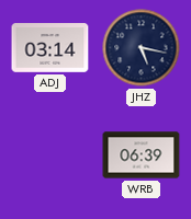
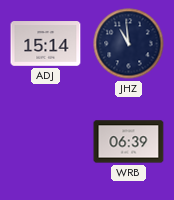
ADJ: 03:14 -> 15:14 (46, 44)
JHZ: 5:17 -> 10:59 (129, 44)
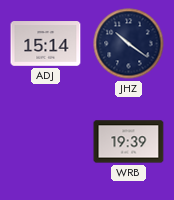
JHZ: 10:59 -> 10:21 (129, 44)
WRB: 06:39 -> 19:39 (129, 142)
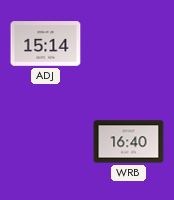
JHZ: 10:21 -> none (129, 44)
WRB: 19:39 -> 16:40 (129, 142)
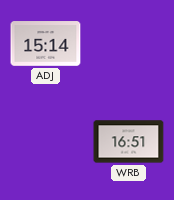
WRB: 16:40 -> 16:51 (129, 142)
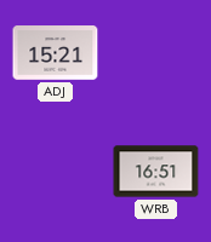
ADJ: 15:14 -> 15:21 (56, 53)
